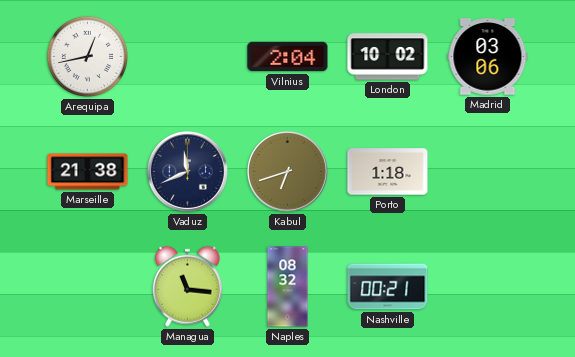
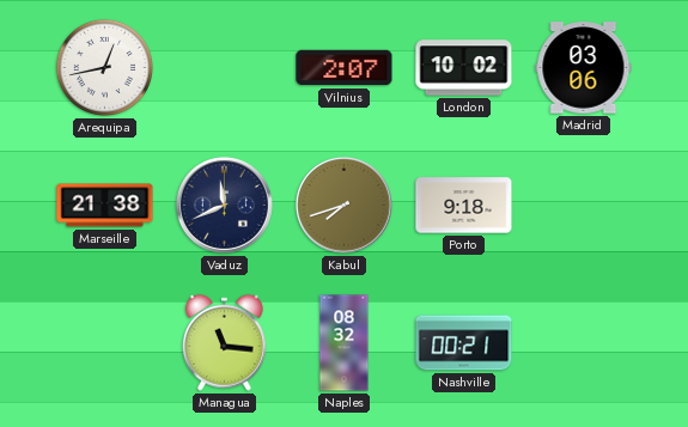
Vilnius: 2:04 -> 2:07 (345, 68)
Kabul: 6:42 -> 7:42 (343, 205)
Porto: 1:18 -> 9:18 (464, 206)
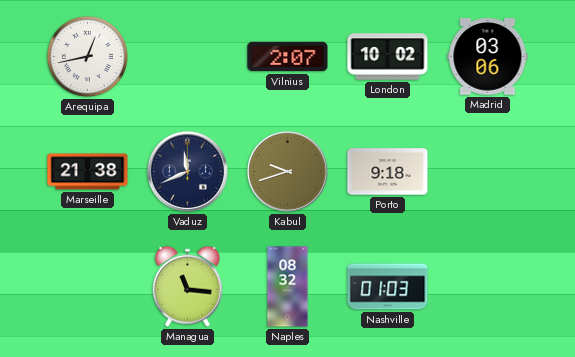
Kabul: 7:42 -> 9:42 (287, 171)
Nashville: 00:21 -> 01:03 (388, 287)
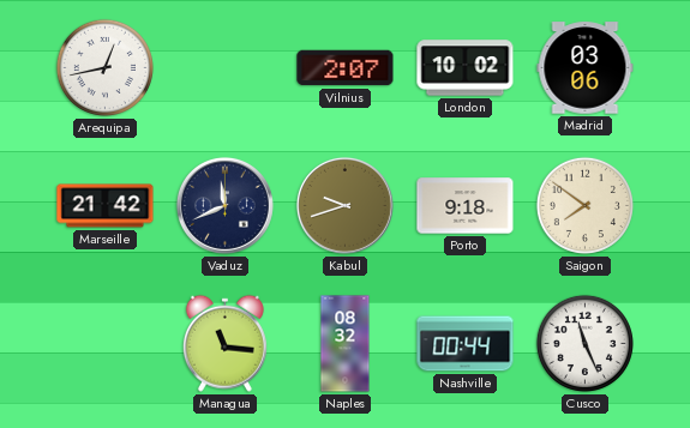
Marseille: 21:38 -> 21:42 (106, 206)
Saigon: none -> 7:51 (584, 205)
Nashville: 01:03 -> 00:44 (466, 344)
Cusco: none -> 11:26 (584, 343)
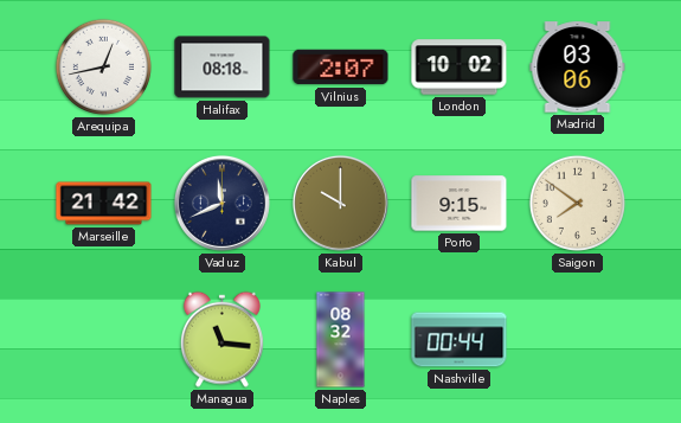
Halifax: none -> 08:18 (223, 68)
Kabul: 9:42 -> 10:00 (340, 203)
Porto: 9:18 -> 9:15 (460, 204)
Cusco: 11:26 -> none (584, 343)
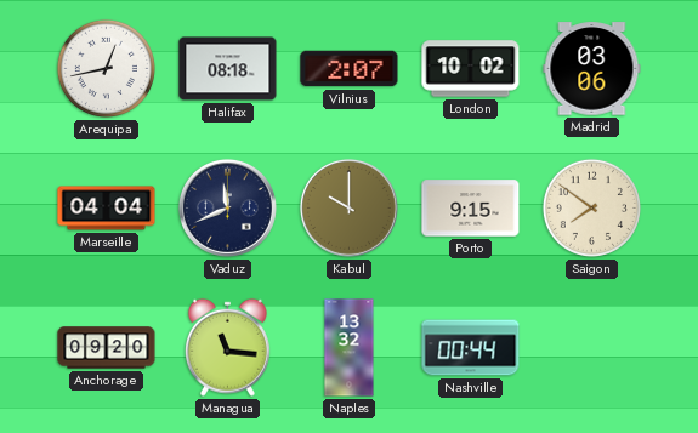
Marseille: 21:42 -> 04:04 (107, 209)
Anchorage: none -> 09:20 (107, 348)
Naples: 08:32 -> 13:32 (350, 348)
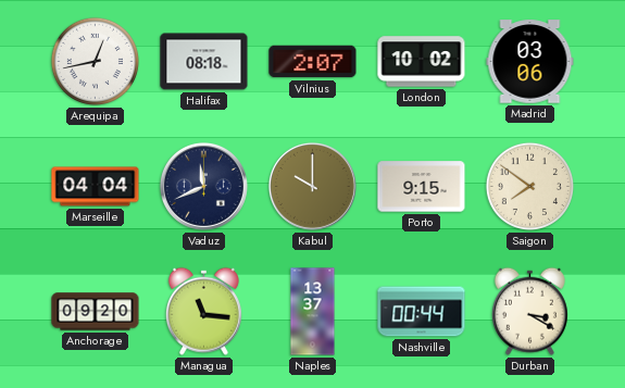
Naples: 13:32 -> 13:37 (313, 312)
Durban: none -> 3:20 (529, 311)
